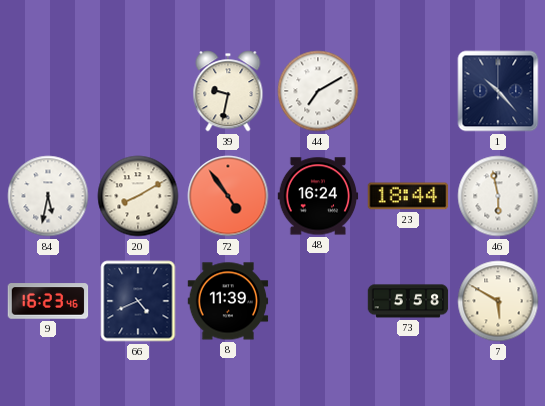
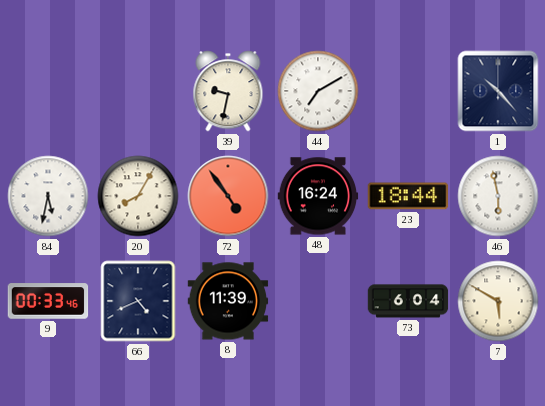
20: 8:10 -> 8:05 (138, 196)
9: 16:23 -> 00:33 (48, 301)
73: 5:58 -> 6:04 (408, 301)
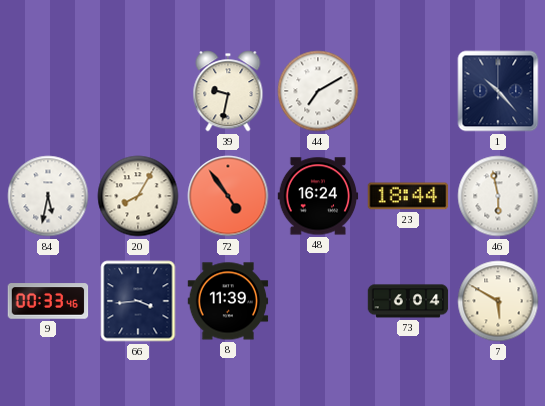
66: 4:41 -> 3:44 (138, 301)
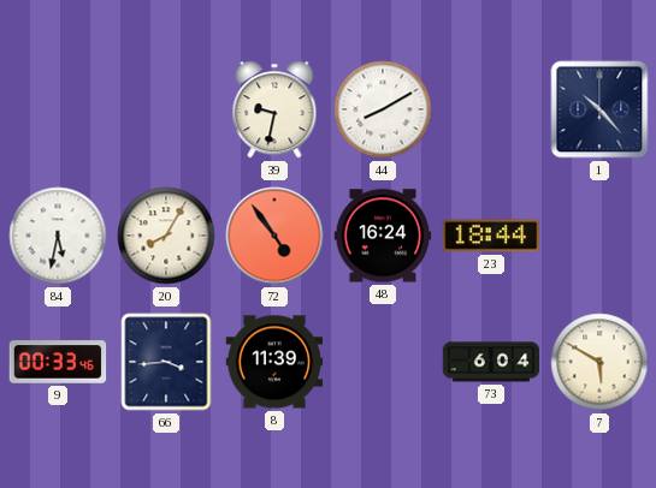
44: 7:10 -> 8:10 (383, 109)
46: 5:58 -> none (498, 196)
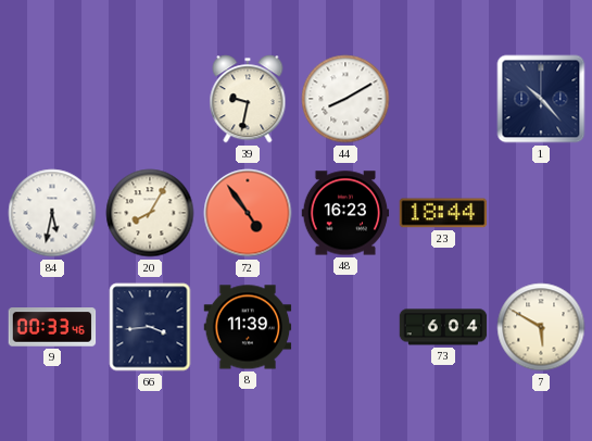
48: 16:24 -> 16:23 (345, 213)
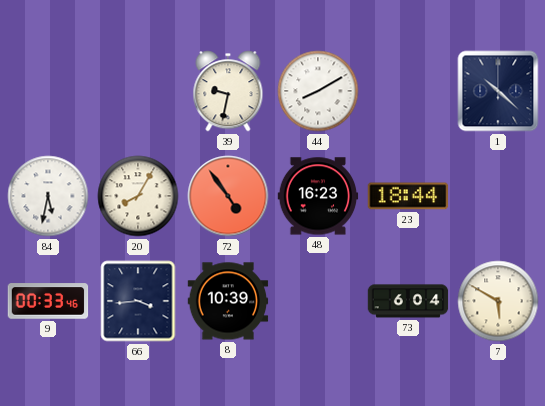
1: 10:23 -> 10:22 (498, 91)
8: 11:39 -> 10:39 (228, 301)
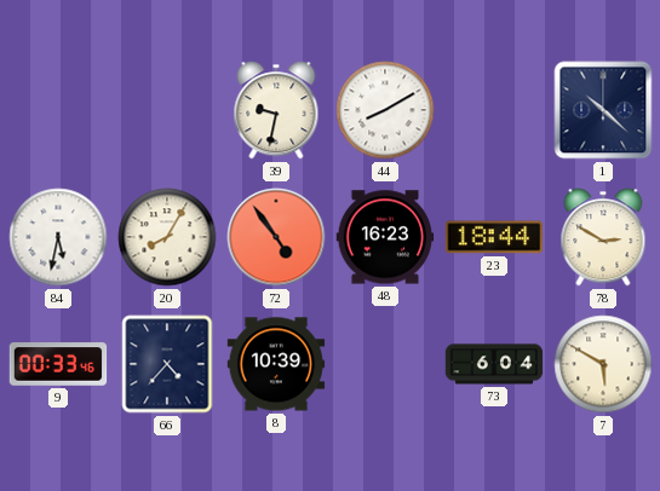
78: none -> 2:50 (603, 237)
66: 3:44 -> 4:37 (167, 364)
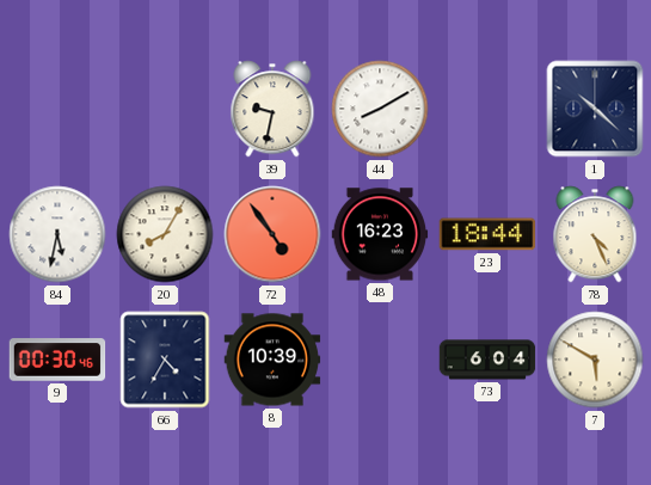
78: 2:50 -> 4:26 (595, 234)
9: 00:33 -> 00:30 (57, 360)
66: 4:37 -> 4:35 (165, 360)
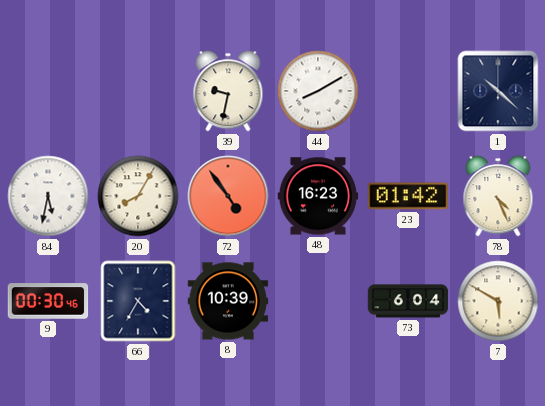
23: 18:44 -> 01:42 (408, 196)
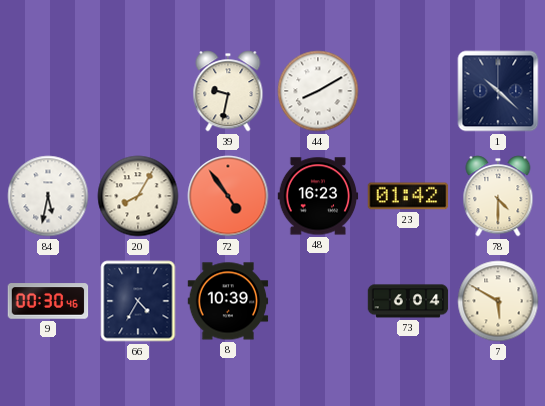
78: 4:26 -> 4:30 (498, 196)
